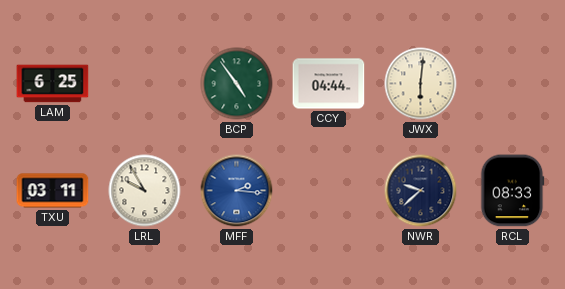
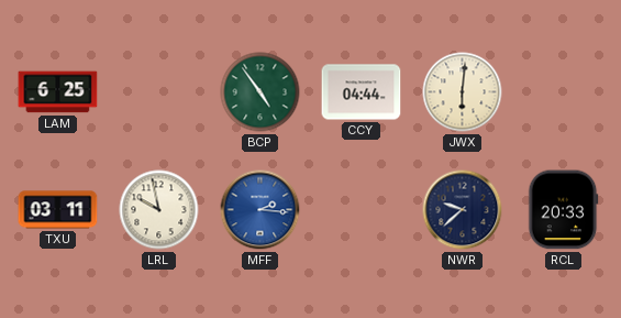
LRL: 9:55 -> 9:58 (159, 210)
RCL: 08:33 -> 20:33 (564, 210)
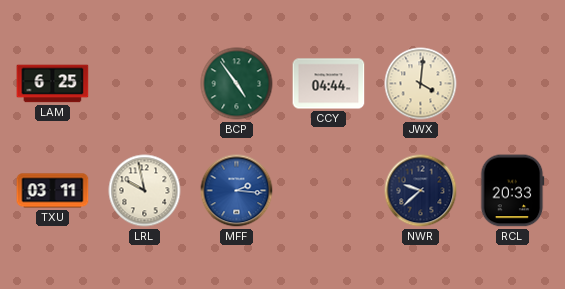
JWX: 6:01 -> 4:01 (421, 84)
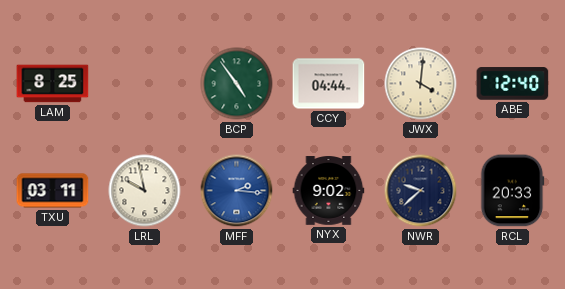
LAM: 6:25 -> 8:25 (53, 84)
ABE: none -> 12:40 (513, 84)
NYX: none -> 9:02 (329, 191)
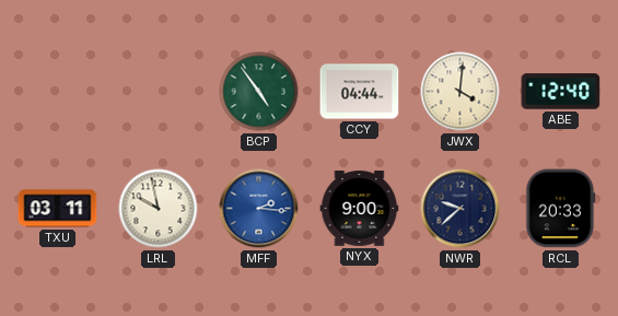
LAM: 8:25 -> none (53, 84)
NYX: 9:02 -> 9:00 (360, 209)
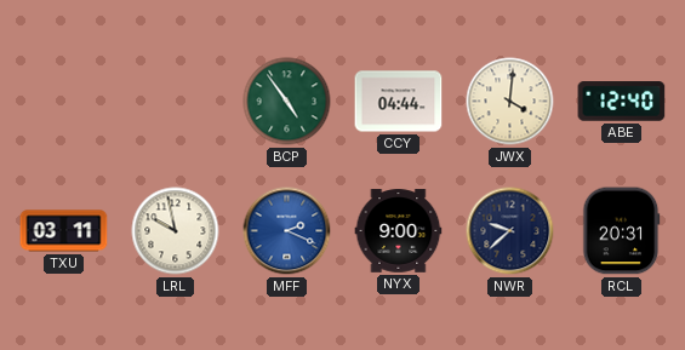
MFF: 2:16 -> 2:19 (287, 231)
RCL: 20:33 -> 20:31 (622, 231)
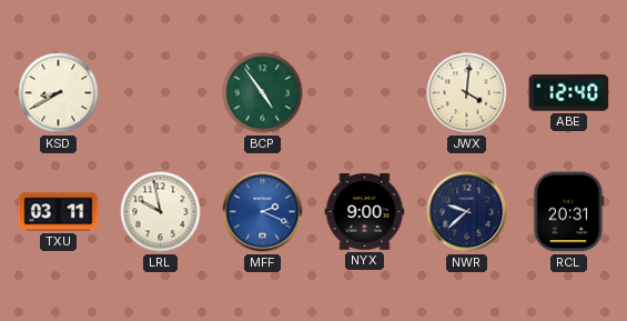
KSD: none -> 8:40 (59, 93)
CCY: 04:44 -> none (399, 102)
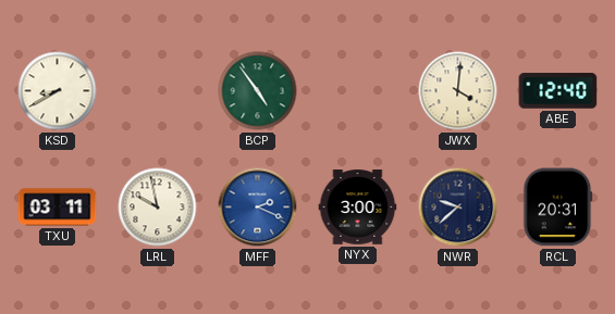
NYX: 9:00 -> 3:00 (358, 208)
